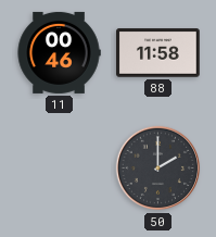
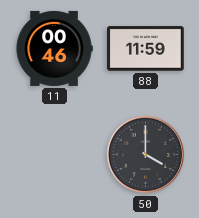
88: 11:58 -> 11:59 (146, 49)
50: 2:00 -> 4:00 (146, 155)
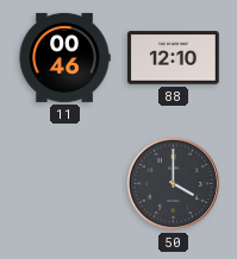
88: 11:59 -> 12:10 (174, 58)
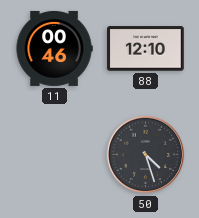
50: 4:00 -> 4:27 (146, 155)
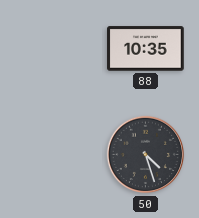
11: 00:46 -> none (54, 48)
88: 12:10 -> 10:35 (146, 49)
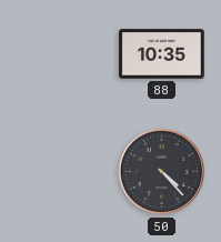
50: 4:27 -> 4:23 (162, 172)
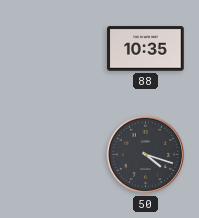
50: 4:23 -> 4:18 (146, 155)
